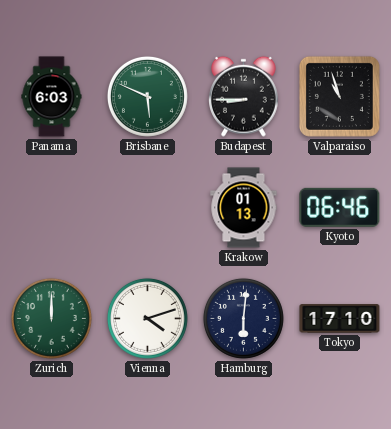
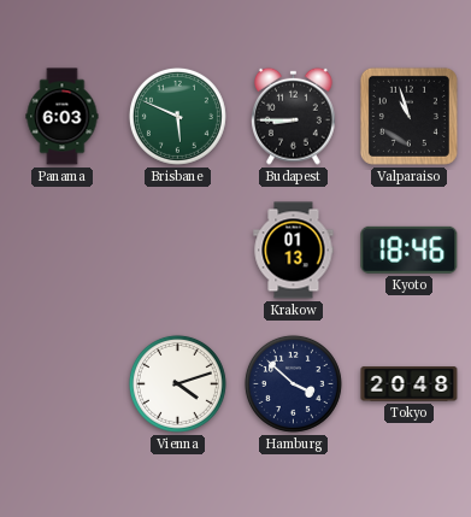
Kyoto: 06:46 -> 18:46 (410, 249)
Zurich: 12:00 -> none (51, 318)
Hamburg: 6:01 -> 3:52 (293, 383)
Tokyo: 17:10 -> 20:48 (410, 384)
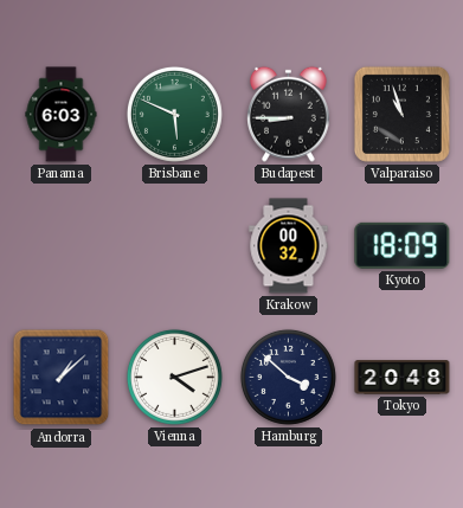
Krakow: 01:13 -> 00:32 (289, 246)
Kyoto: 18:46 -> 18:09 (403, 245)
Andorra: none -> 1:08 (62, 378)
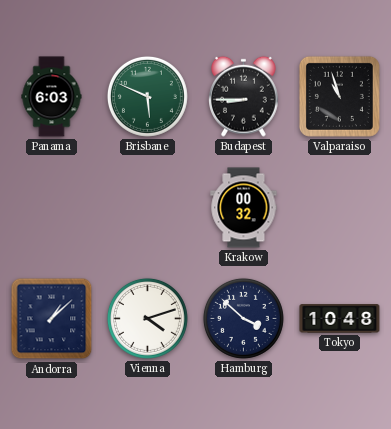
Kyoto: 18:09 -> none (403, 245)
Tokyo: 20:48 -> 10:48 (340, 319)
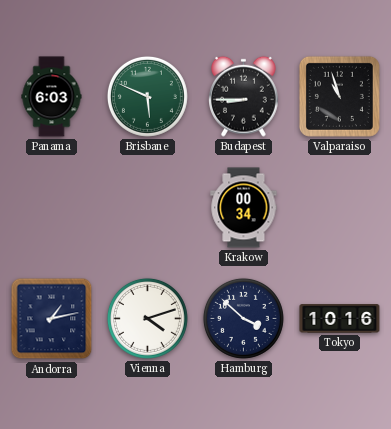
Krakow: 00:32 -> 00:34 (244, 208)
Andorra: 1:08 -> 1:13 (52, 319)
Tokyo: 10:48 -> 10:16 (340, 319)
